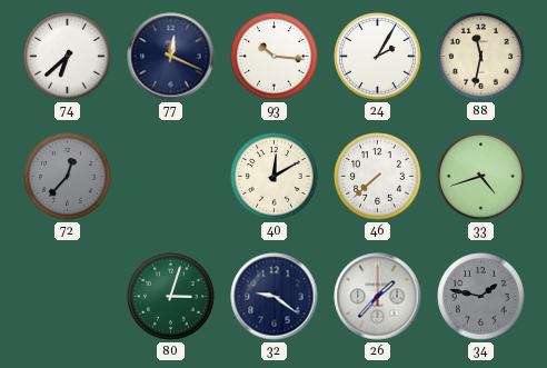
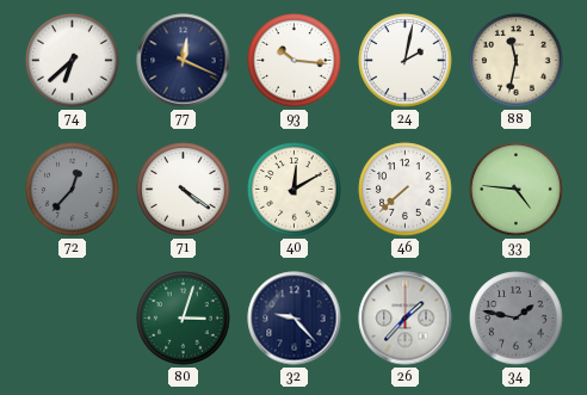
24: 2:05 -> 2:02 (406, 61)
71: none -> 4:21 (184, 190)
33: 4:42 -> 4:46 (517, 190)
32: 9:21 -> 9:23 (295, 319)
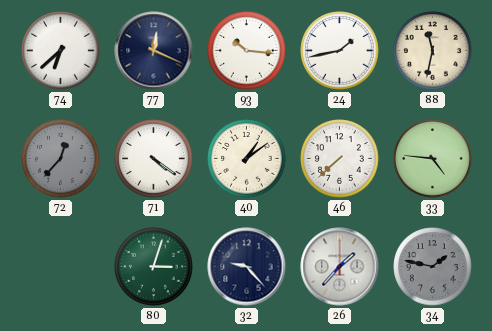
24: 2:02 -> 1:43 (340, 51)
40: 12:10 -> 1:09 (247, 159)
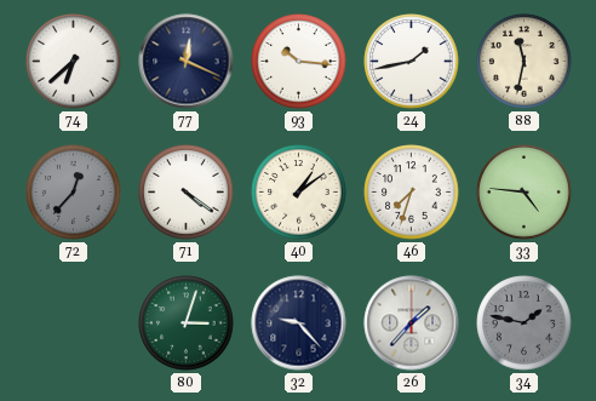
46: 7:38 -> 7:33 (412, 193)
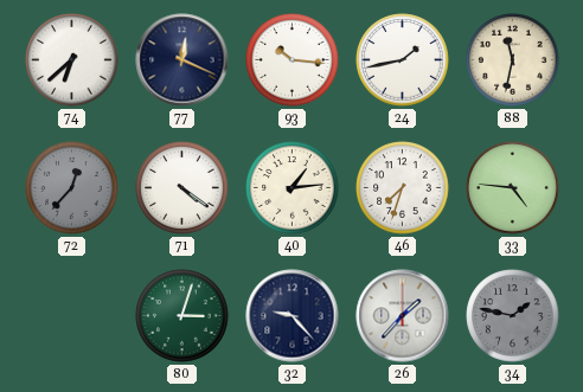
40: 1:09 -> 1:14 (293, 188)
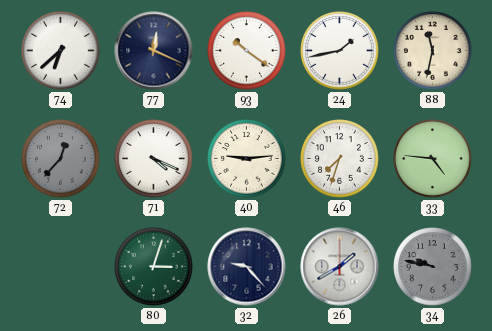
93: 10:16 -> 10:21 (247, 51)
71: 4:21 -> 4:19 (154, 159)
40: 1:14 -> 9:14 (247, 159)
26: 1:37 -> 1:40 (340, 267)
34: 1:47 -> 9:47 (433, 267)
